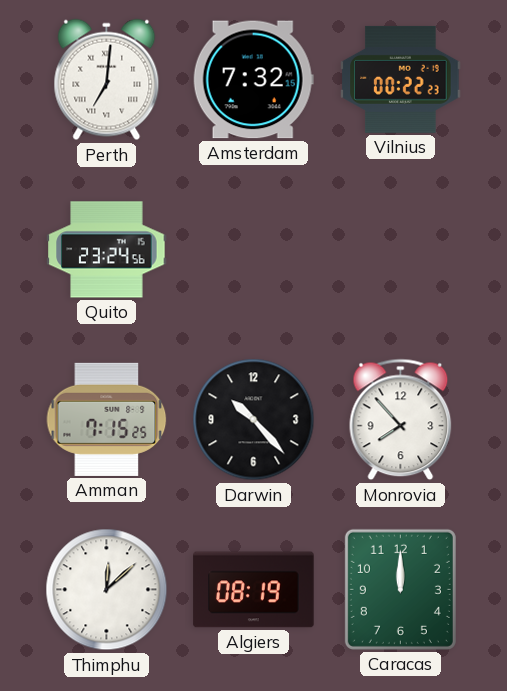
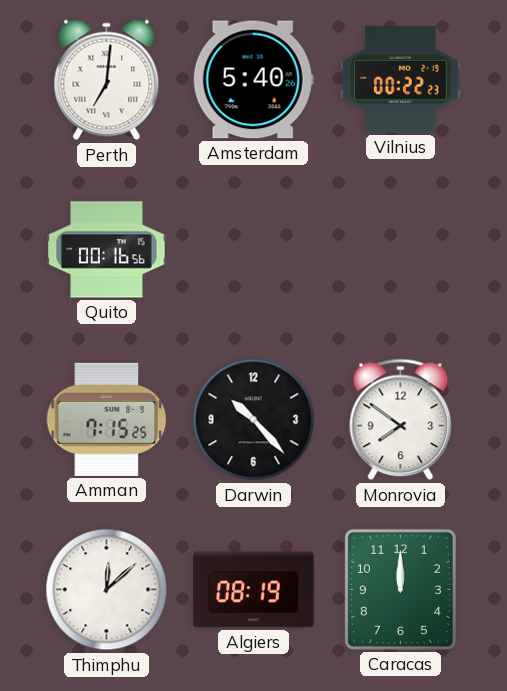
Amsterdam: 7:32 -> 5:40 (253, 80)
Quito: 23:24 -> 00:16 (107, 250)
Monrovia: 7:53 -> 7:51 (401, 420)
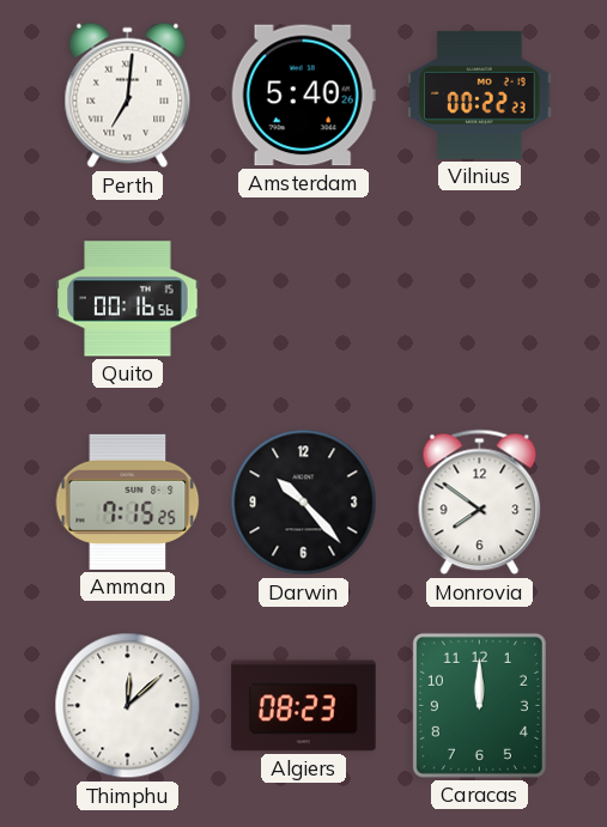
Algiers: 08:19 -> 08:23 (304, 706)
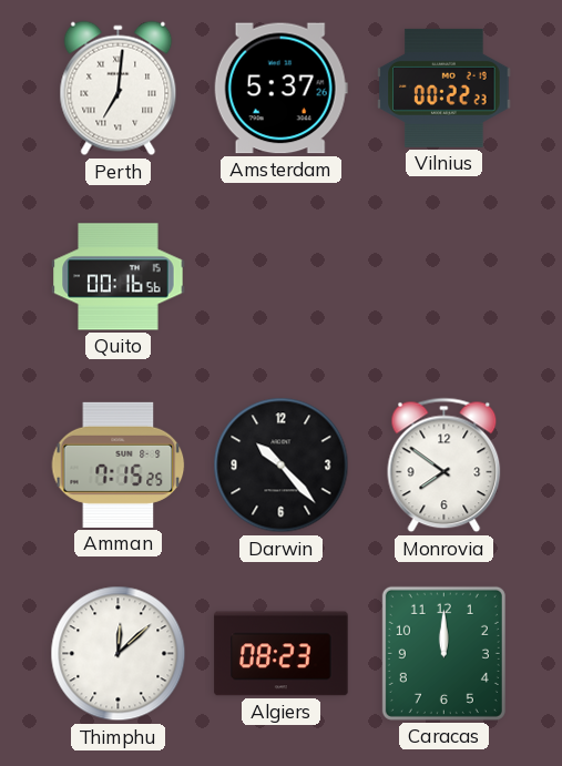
Amsterdam: 5:40 -> 5:37 (280, 89)
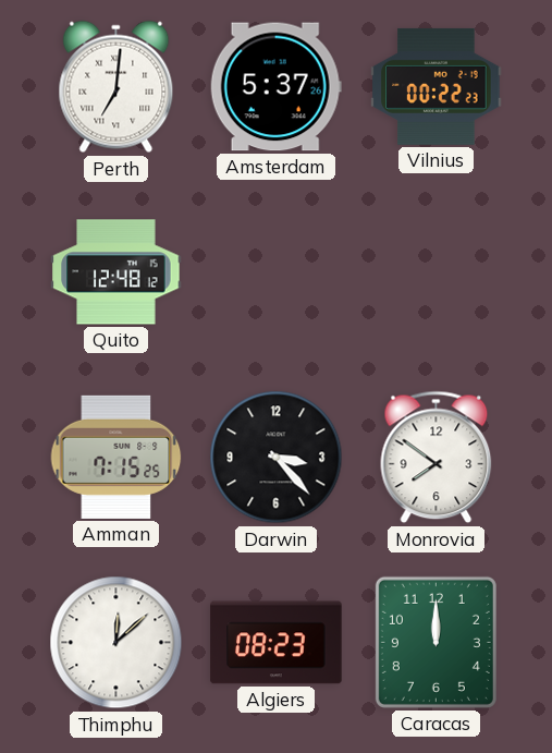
Quito: 00:16 -> 12:48 (116, 272)
Darwin: 10:23 -> 3:23 (277, 458)
